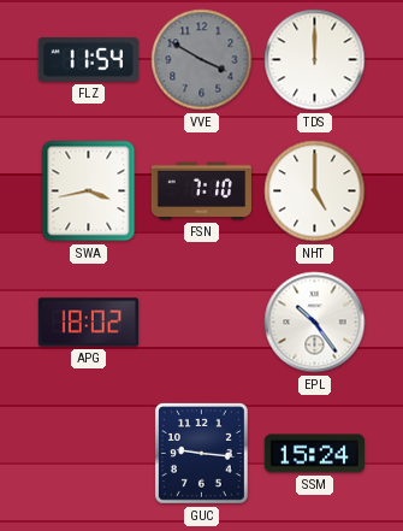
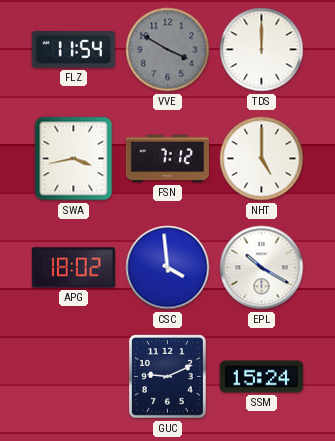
FSN: 7:10 -> 7:12 (167, 159)
CSC: none -> 3:59 (168, 268)
EPL: 10:24 -> 10:20 (262, 268)
GUC: 9:16 -> 9:11 (167, 376)
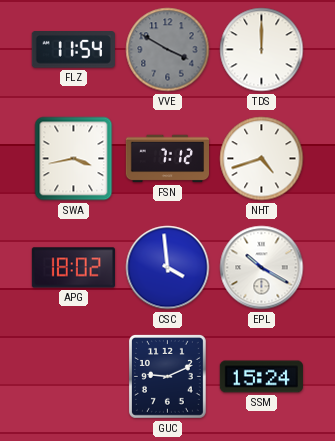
NHT: 5:00 -> 4:42 (262, 159)
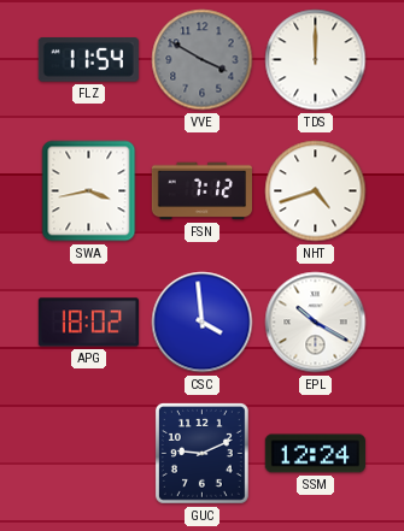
SSM: 15:24 -> 12:24 (315, 454)
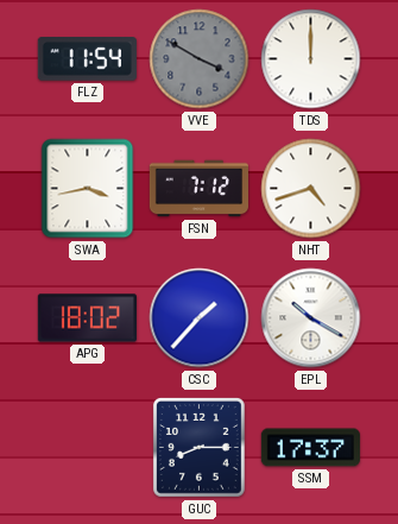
CSC: 3:59 -> 1:37 (200, 318)
GUC: 9:11 -> 8:15 (198, 447)
SSM: 12:24 -> 17:37 (310, 448)
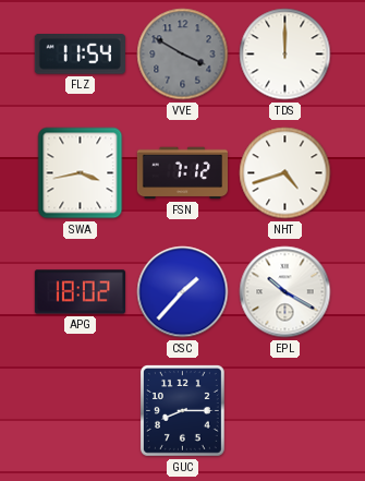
SSM: 17:37 -> none (310, 448)
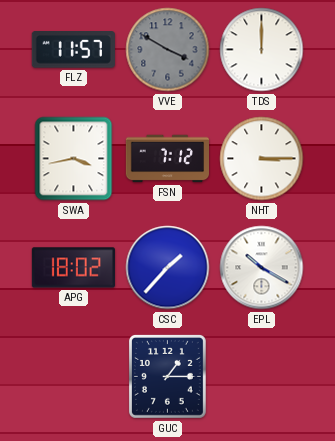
FLZ: 11:54 -> 11:57 (73, 50)
NHT: 4:42 -> 3:15 (262, 159)
GUC: 8:15 -> 1:15 (167, 376)
